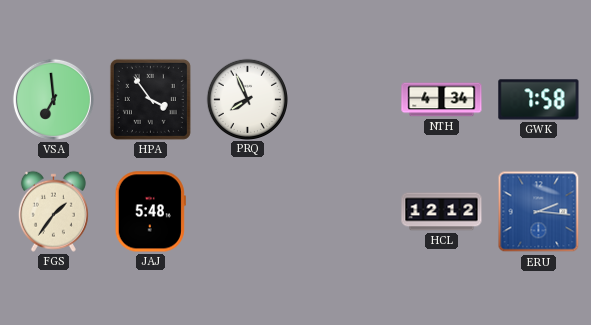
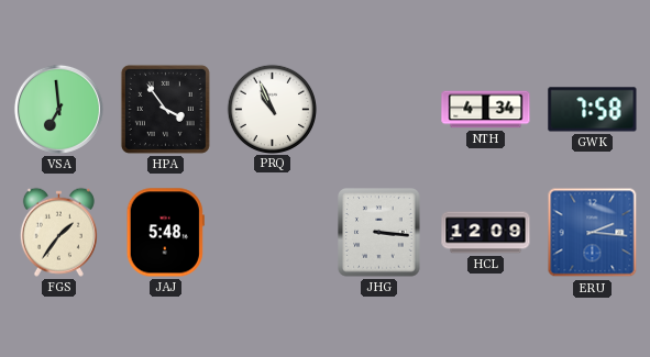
PRQ: 7:56 -> 10:56 (272, 109)
JHG: none -> 3:16 (379, 233)
HCL: 12:12 -> 12:09 (486, 233)
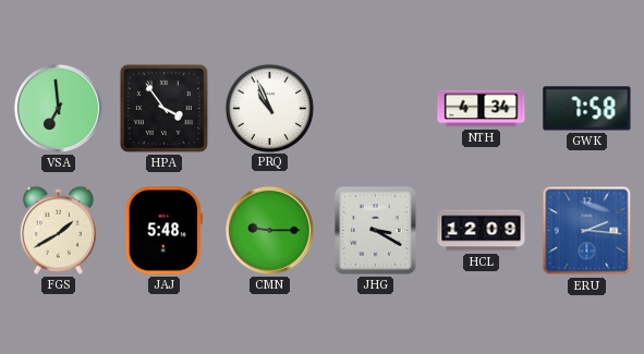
FGS: 1:36 -> 1:40 (58, 230)
CMN: none -> 9:15 (269, 230)
JHG: 3:16 -> 3:20 (376, 231)
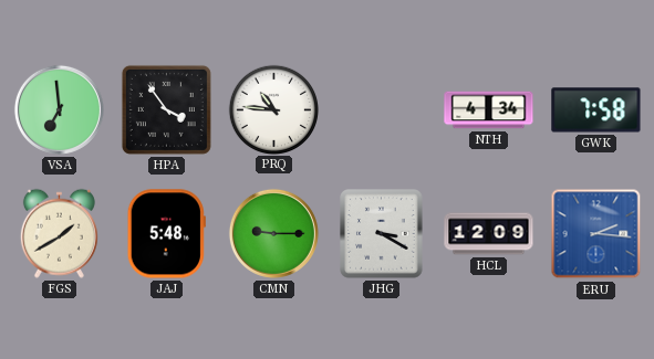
PRQ: 10:56 -> 10:46 (273, 109)
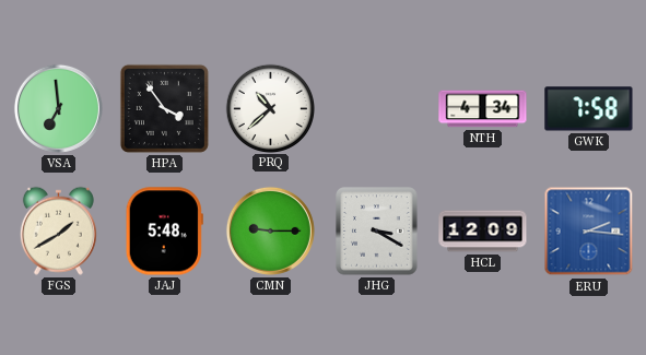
PRQ: 10:46 -> 10:38 (270, 108)
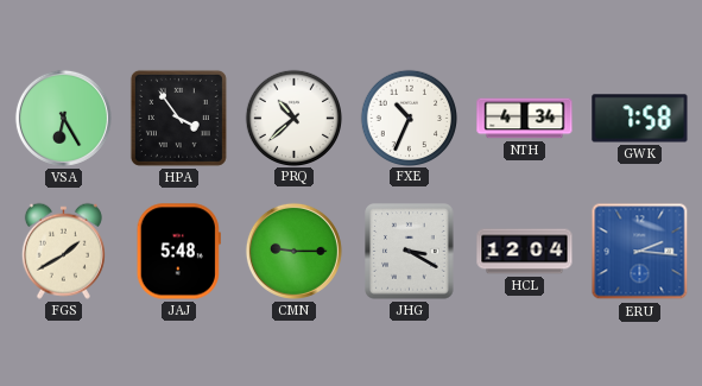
VSA: 6:59 -> 6:25 (63, 118)
FXE: none -> 10:34 (409, 118)
HCL: 12:09 -> 12:04 (525, 252)
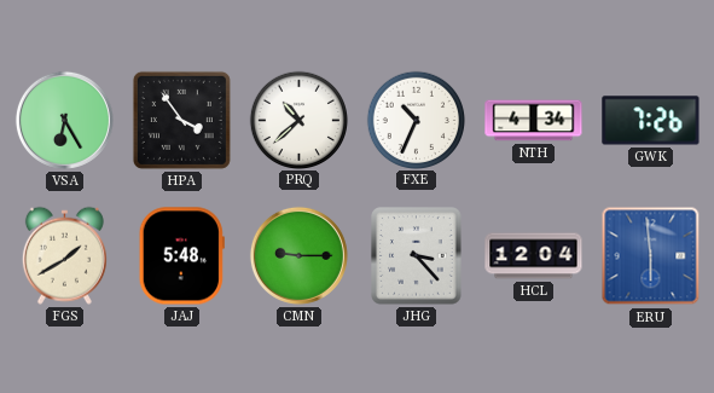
GWK: 7:58 -> 7:26 (651, 121)
JHG: 3:20 -> 3:23 (417, 256)
ERU: 2:16 -> 5:59 (651, 256)
